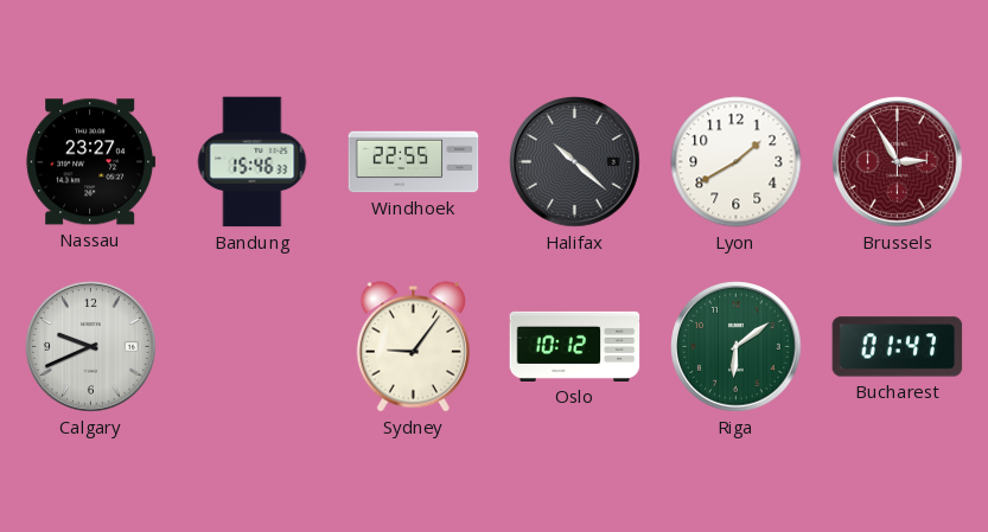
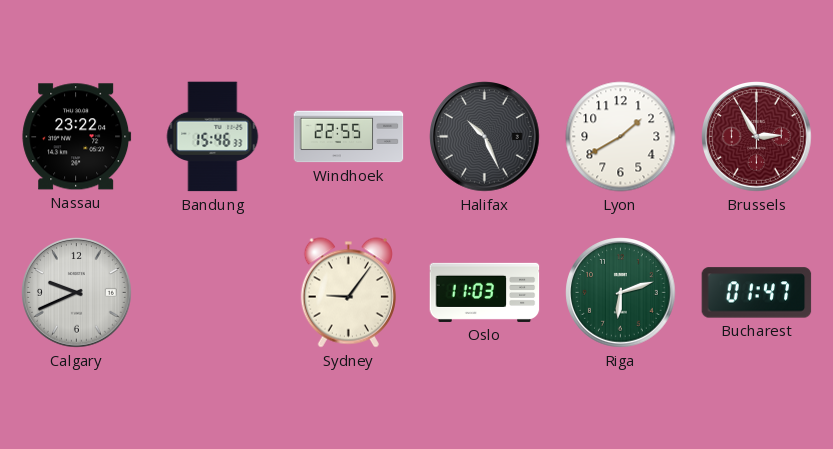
Nassau: 23:27 -> 23:22 (77, 137)
Halifax: 10:22 -> 10:26 (485, 137)
Oslo: 10:12 -> 11:03 (485, 292)
Riga: 6:09 -> 6:12 (621, 293)
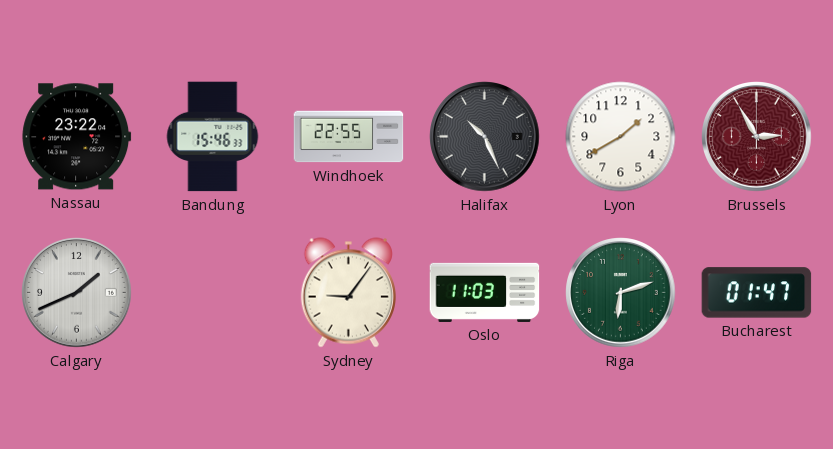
Calgary: 9:41 -> 1:41 (77, 293)
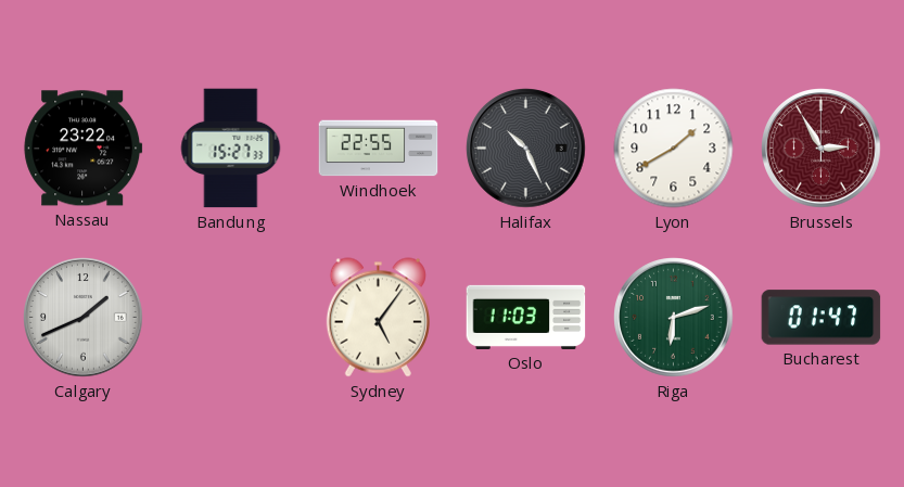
Bandung: 15:46 -> 15:27 (231, 149)
Sydney: 9:06 -> 5:06 (378, 318)
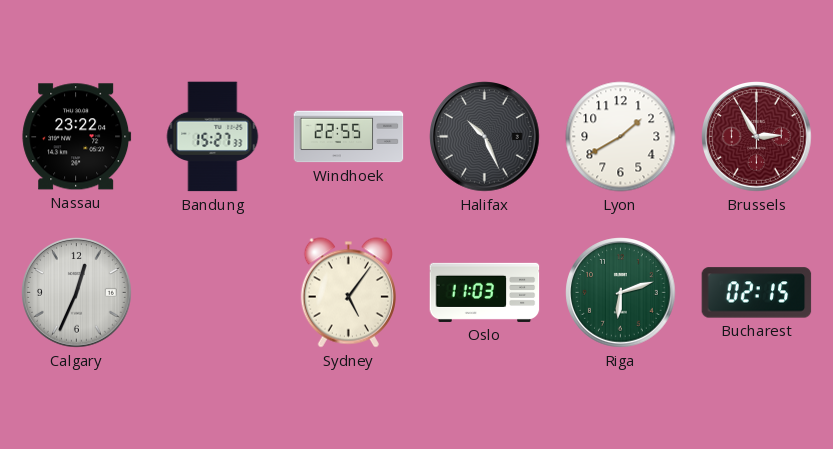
Calgary: 1:41 -> 12:34 (77, 293)
Bucharest: 01:47 -> 02:15 (757, 293)
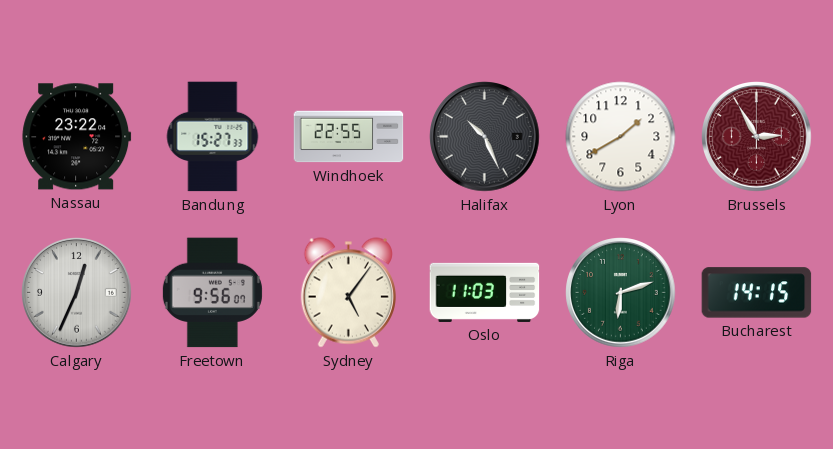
Freetown: none -> 9:56 (212, 293)
Bucharest: 02:15 -> 14:15 (757, 293)
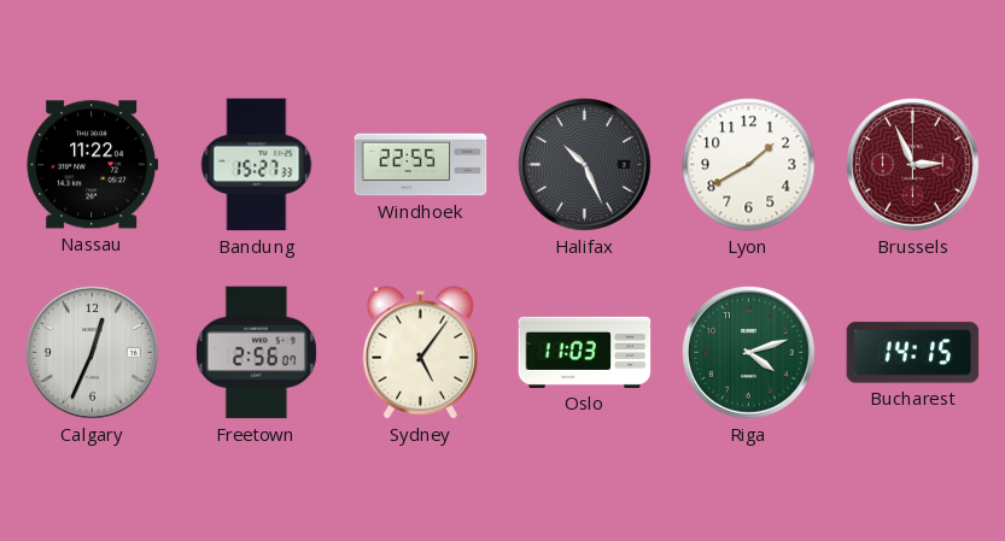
Nassau: 23:22 -> 11:22 (93, 165)
Brussels: 2:55 -> 2:56 (913, 165)
Freetown: 9:56 -> 2:56 (256, 353)
Riga: 6:12 -> 4:12 (749, 353)
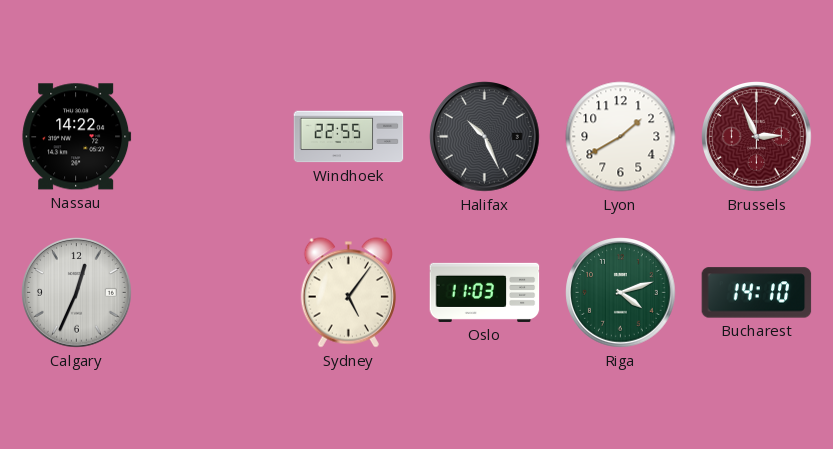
Nassau: 11:22 -> 14:22 (77, 137)
Bandung: 15:27 -> none (257, 165)
Freetown: 2:56 -> none (256, 353)
Bucharest: 14:15 -> 14:10 (757, 293)
